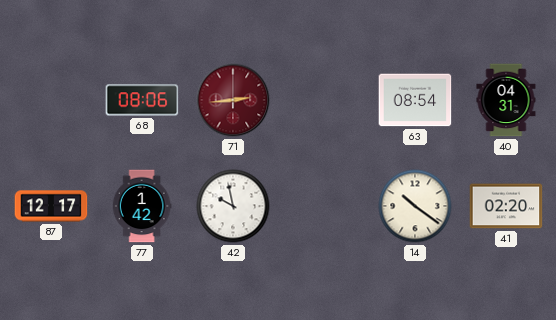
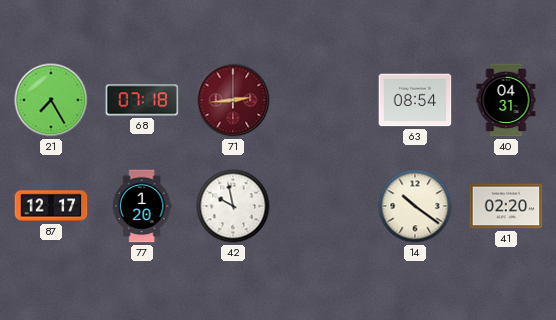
21: none -> 7:25 (51, 100)
68: 08:06 -> 07:18 (142, 100)
77: 1:42 -> 1:20 (142, 206)
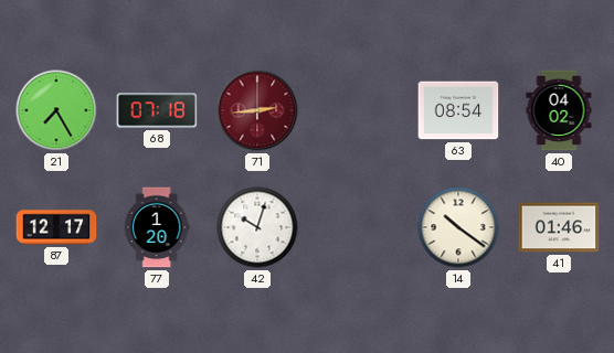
40: 04:31 -> 04:02 (559, 110)
42: 9:58 -> 10:03 (257, 227)
41: 02:20 -> 01:46 (559, 227)
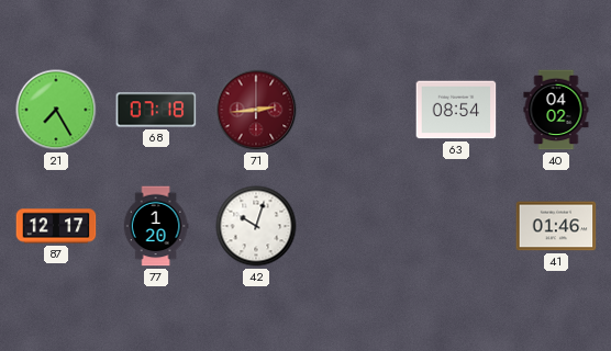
14: 10:21 -> none (458, 227)
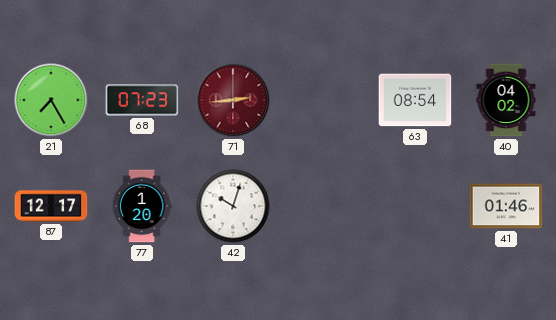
68: 07:18 -> 07:23 (142, 100)
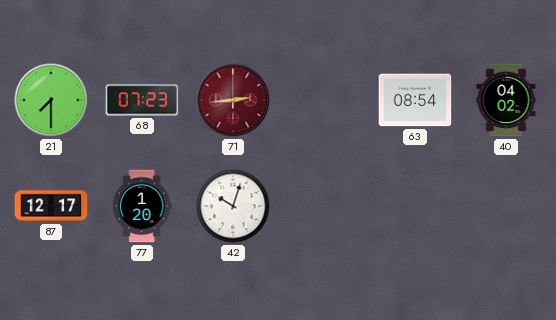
21: 7:25 -> 7:30 (51, 100)
41: 01:46 -> none (506, 206)
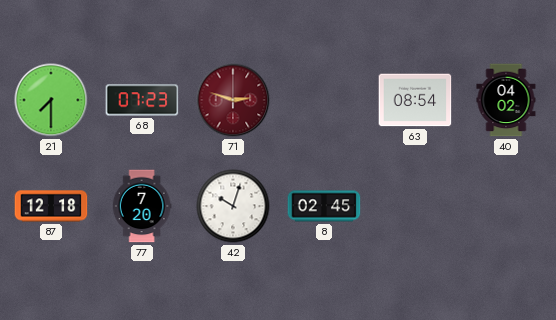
71: 2:44 -> 2:48 (233, 100)
87: 12:17 -> 12:18 (51, 206)
77: 1:20 -> 7:20 (142, 206)
8: none -> 02:45 (324, 206)
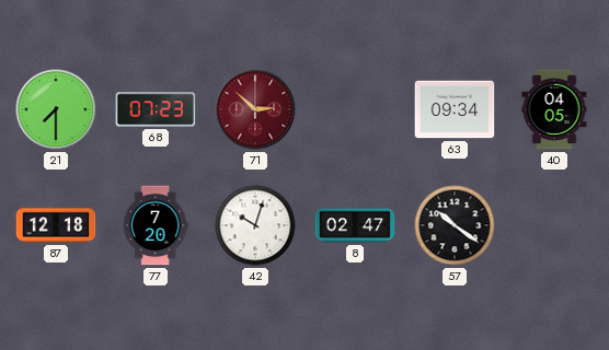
71: 2:48 -> 2:52 (255, 109)
63: 08:54 -> 09:34 (455, 109)
40: 04:02 -> 04:05 (554, 109)
8: 02:45 -> 02:47 (355, 225)
57: none -> 10:21 (455, 225)
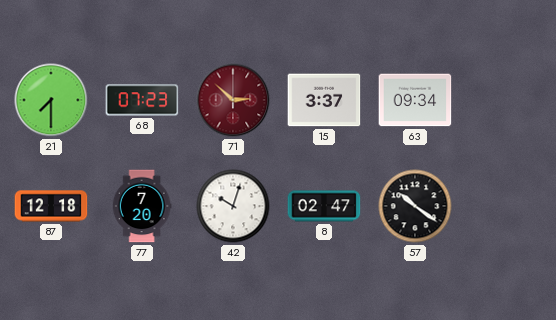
15: none -> 3:37 (324, 100)
40: 04:05 -> none (554, 109)
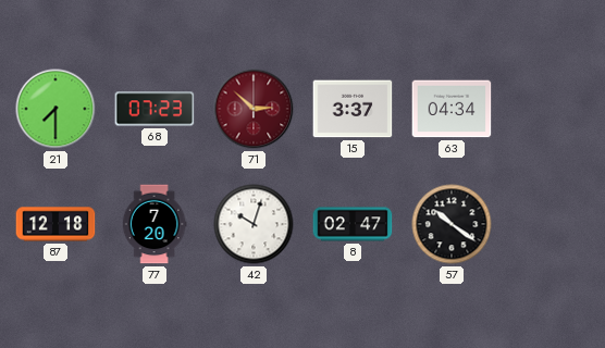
63: 09:34 -> 04:34 (452, 109)
